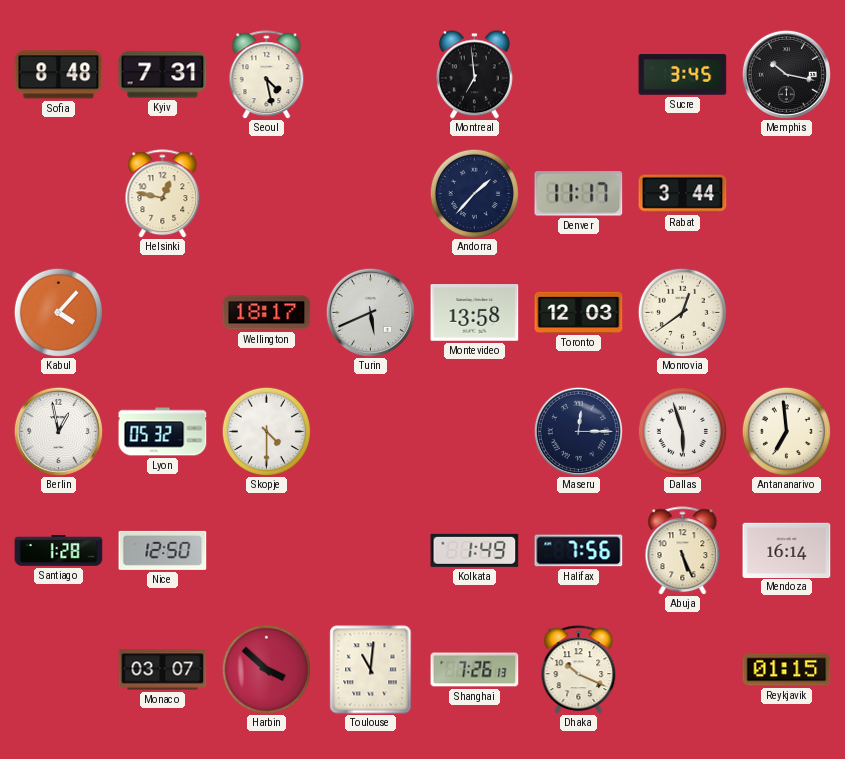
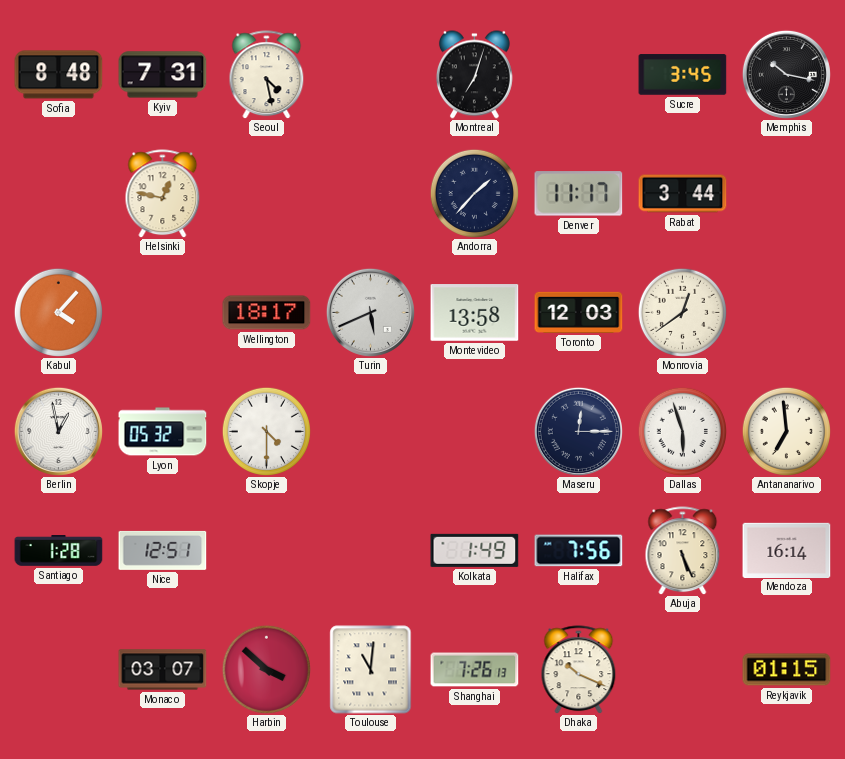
Montreal: 6:59 -> 7:03 (474, 75)
Nice: 12:50 -> 12:51 (163, 550)
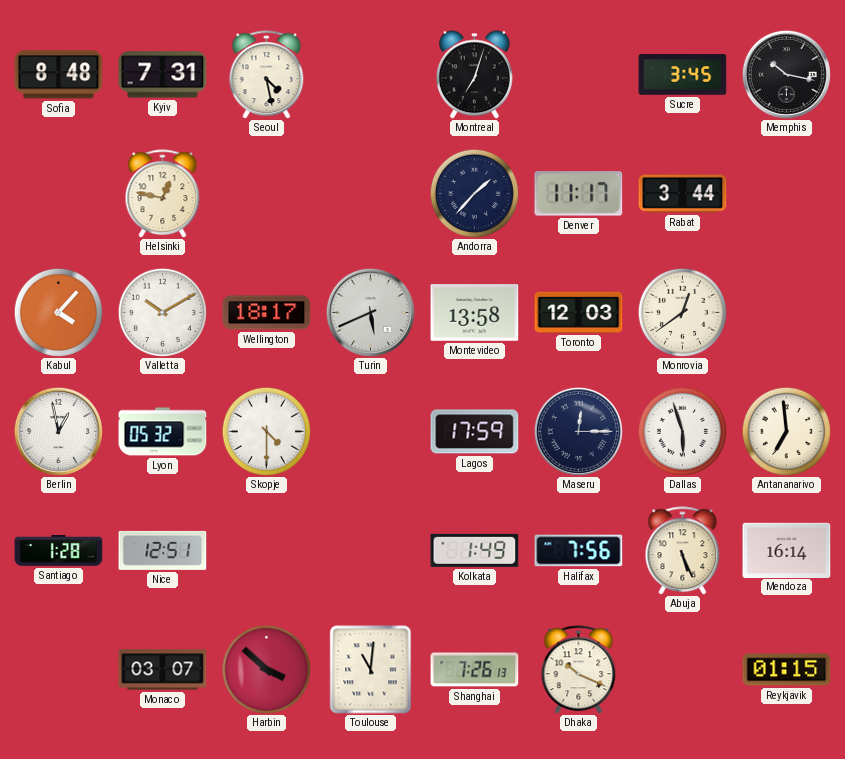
Valletta: none -> 10:10 (162, 312)
Lagos: none -> 17:59 (475, 432)
